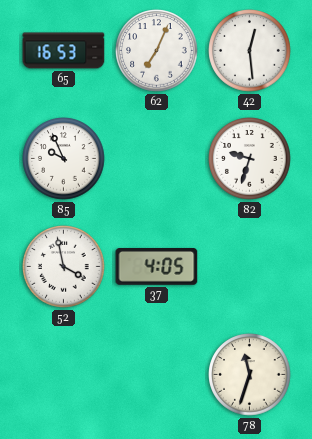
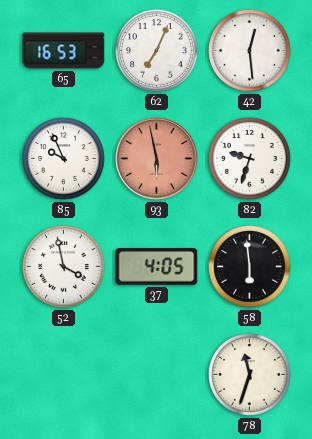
93: none -> 5:58 (157, 159)
58: none -> 5:59 (250, 267)
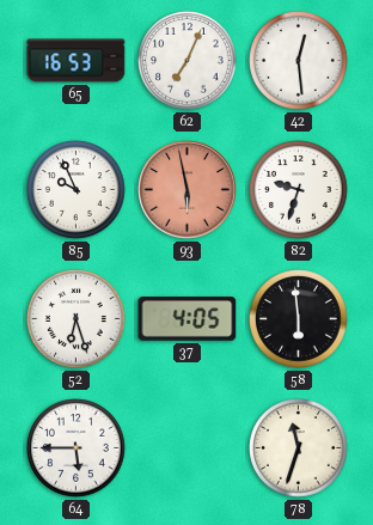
52: 3:58 -> 6:27 (77, 319)
64: none -> 5:45 (77, 448)
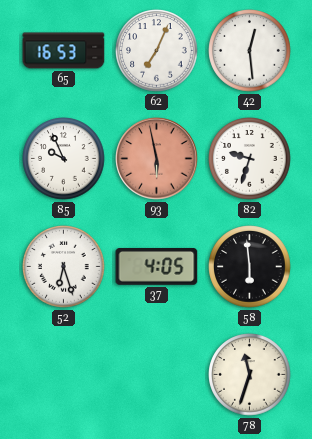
64: 5:45 -> none (77, 448)
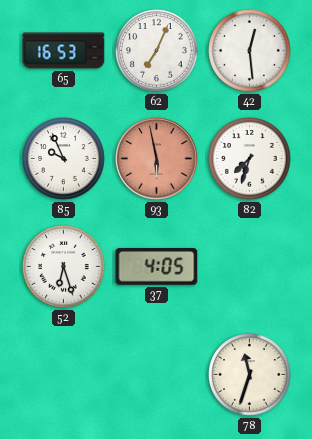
82: 9:33 -> 7:33 (250, 159)
58: 5:59 -> none (250, 267)
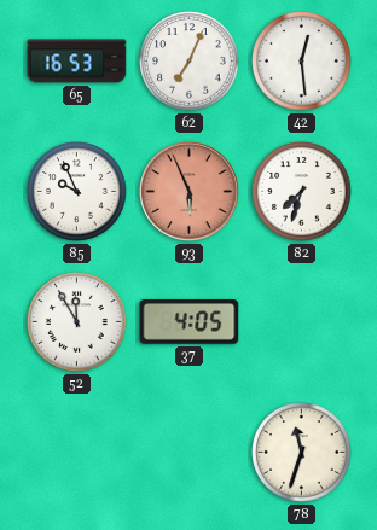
93: 5:58 -> 5:56 (190, 192)
52: 6:27 -> 11:55 (77, 322)
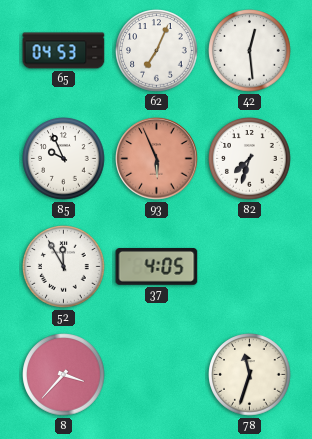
65: 16:53 -> 04:53 (64, 51)
8: none -> 3:37 (64, 375)
